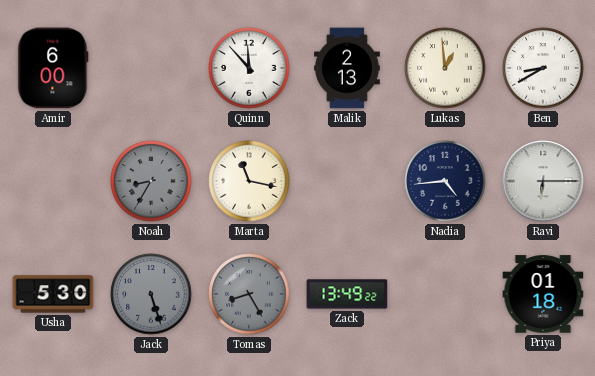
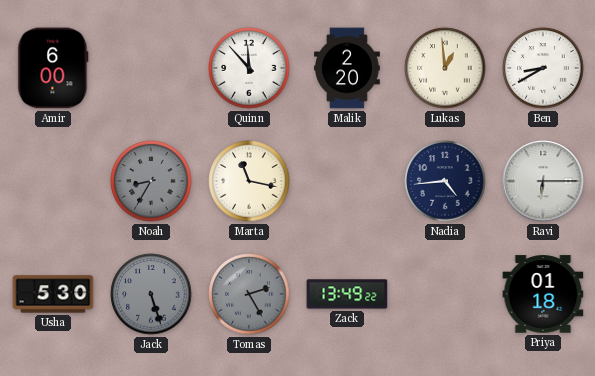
Malik: 2:13 -> 2:20 (347, 68)
Tomas: 8:25 -> 2:25 (249, 294)
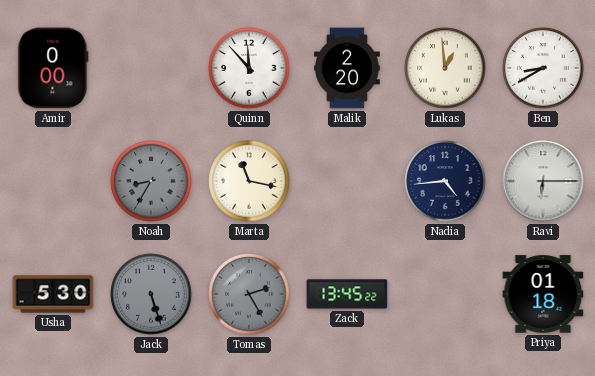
Amir: 6:00 -> 0:00 (53, 68)
Zack: 13:49 -> 13:45 (347, 294)
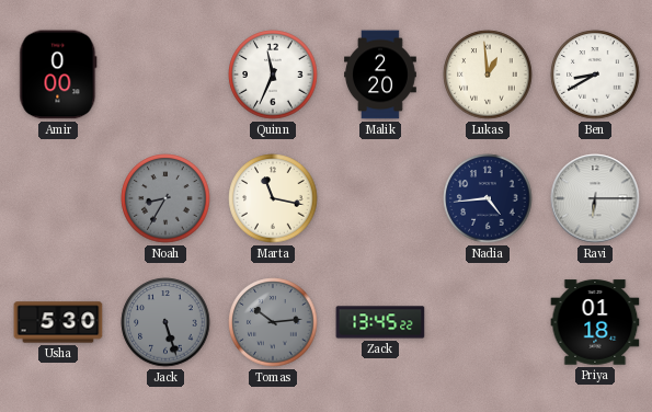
Quinn: 11:53 -> 11:34 (273, 75)
Tomas: 2:25 -> 10:14 (273, 322)
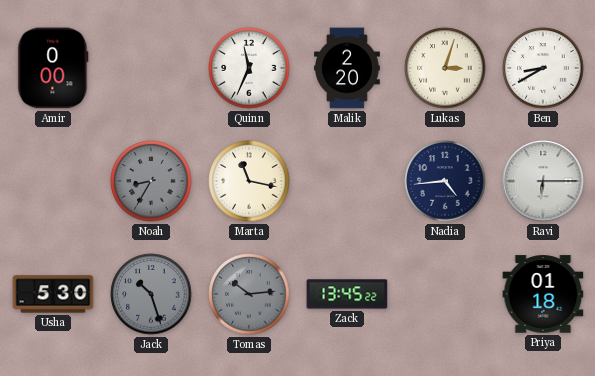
Lukas: 12:59 -> 3:03 (445, 68)
Jack: 5:27 -> 10:27 (151, 294)
